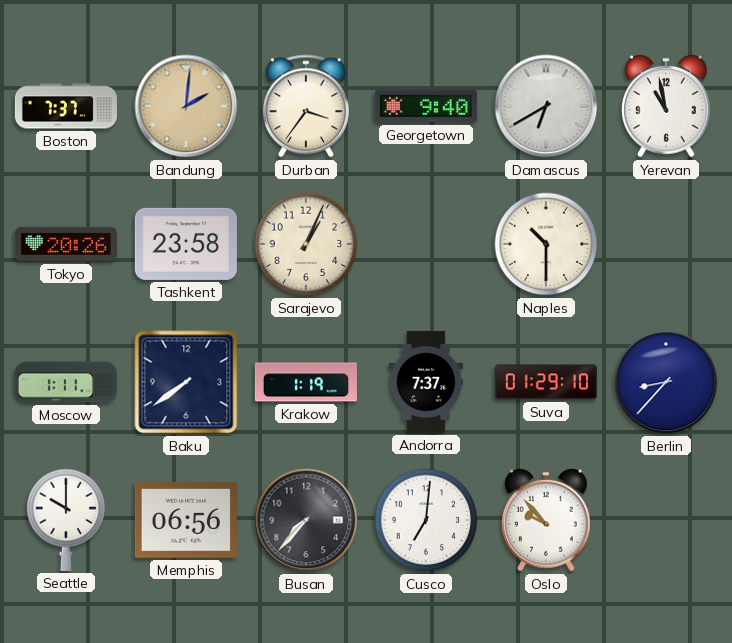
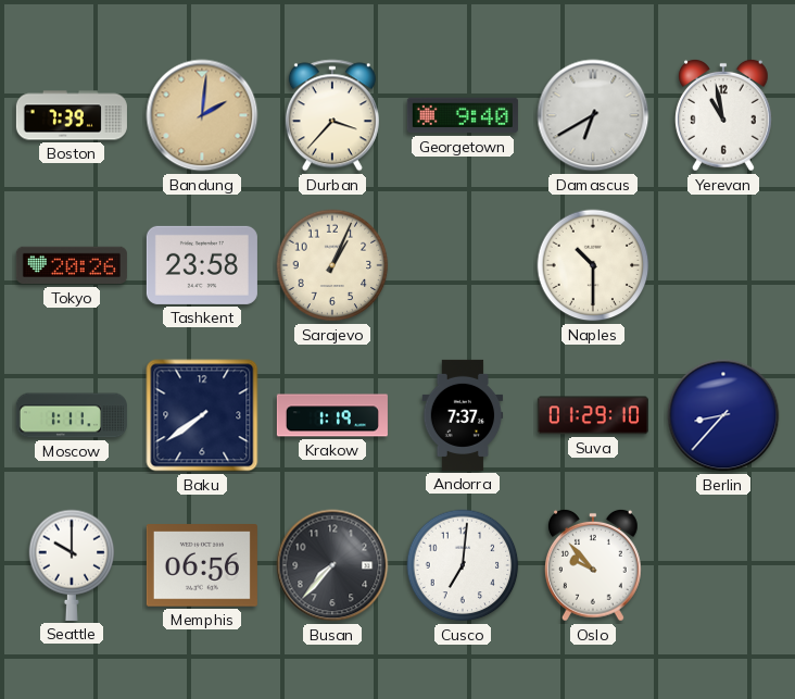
Boston: 7:37 -> 7:39 (72, 115)
Durban: 3:36 -> 3:37 (332, 115)
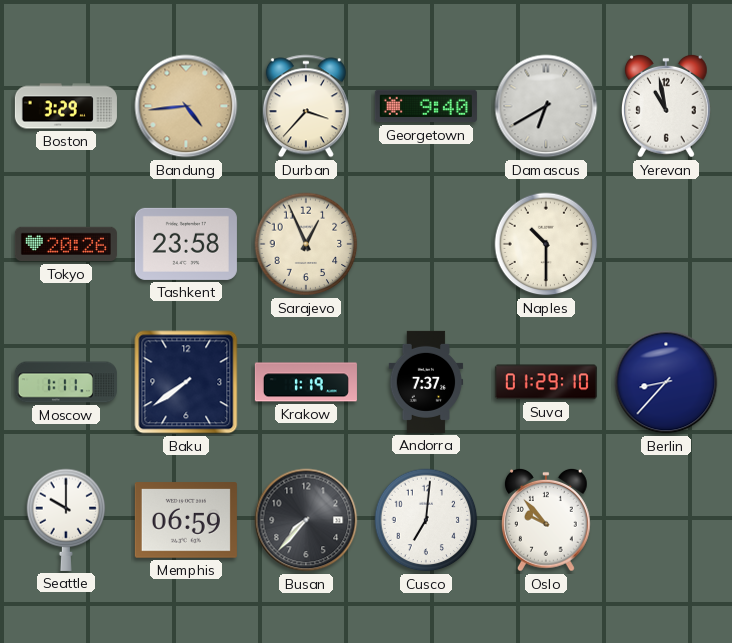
Boston: 7:39 -> 3:29 (66, 106)
Bandung: 2:01 -> 4:44 (186, 106)
Sarajevo: 1:04 -> 12:56 (306, 244)
Memphis: 06:56 -> 06:59 (186, 520)
